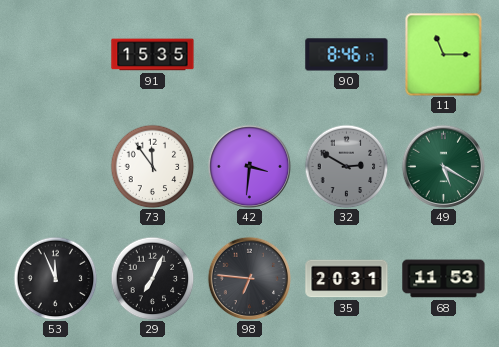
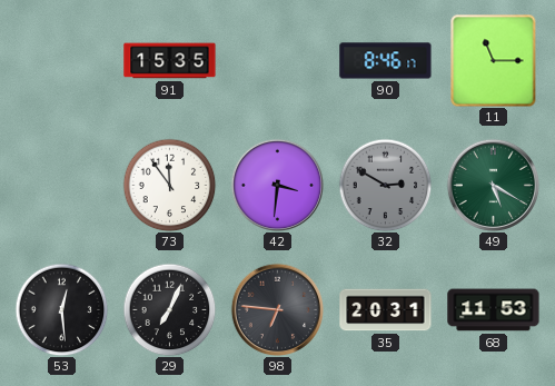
53: 11:56 -> 12:29 (61, 309)
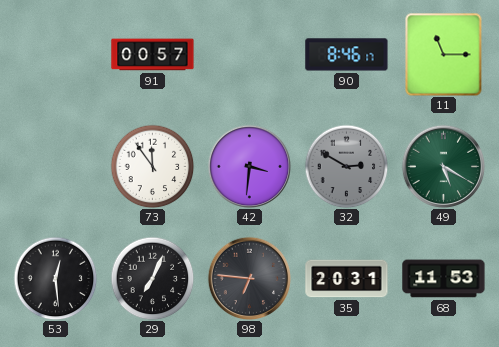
91: 15:35 -> 00:57 (153, 55)
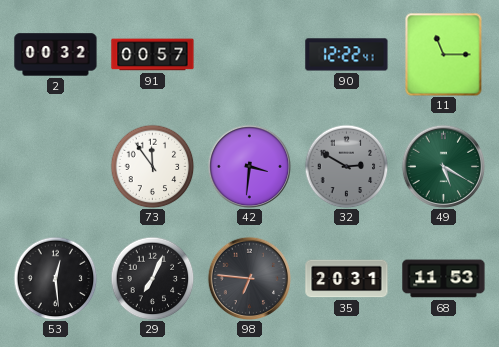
2: none -> 00:32 (56, 55)
90: 8:46 -> 12:22 (347, 55)
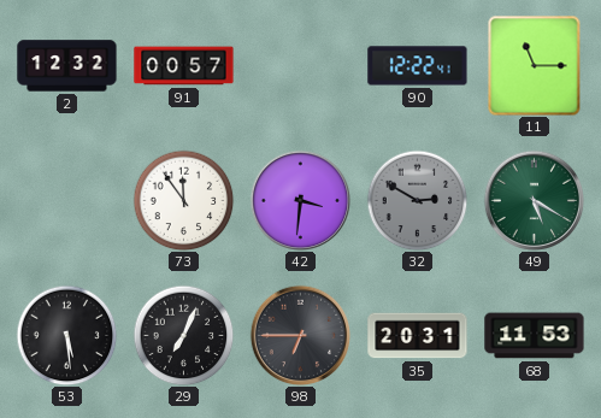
2: 00:32 -> 12:32 (67, 66)
53: 12:29 -> 5:29 (66, 335)
98: 6:46 -> 6:45 (300, 335)
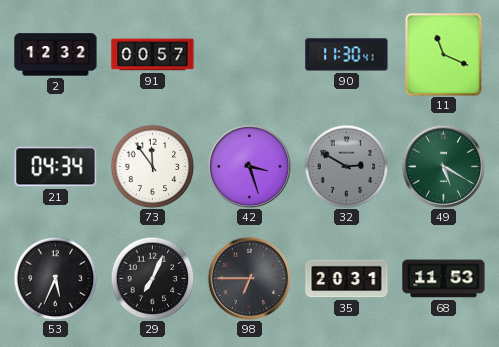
90: 12:22 -> 11:30 (347, 55)
11: 11:15 -> 11:19 (444, 54)
21: none -> 04:34 (56, 167)
42: 3:31 -> 3:27 (249, 166)
53: 5:29 -> 5:34 (55, 278)
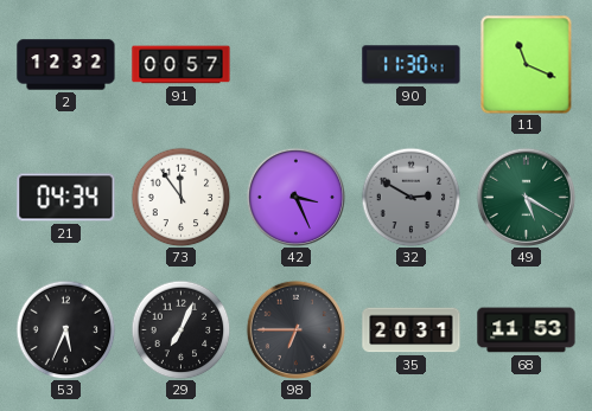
42: 3:27 -> 3:26 (295, 197)
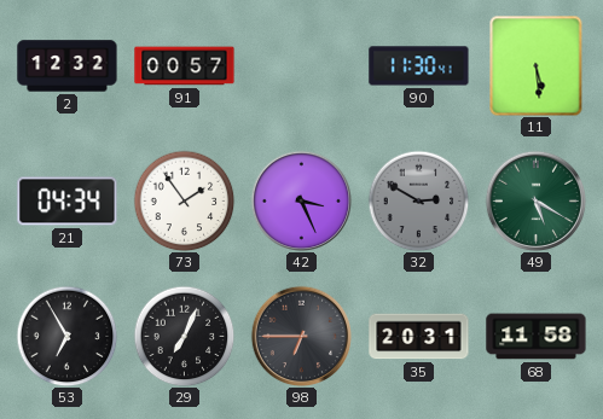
11: 11:19 -> 5:29 (537, 65)
73: 11:54 -> 1:54 (184, 200)
53: 5:34 -> 6:55 (66, 336)
68: 11:53 -> 11:58 (537, 337)
